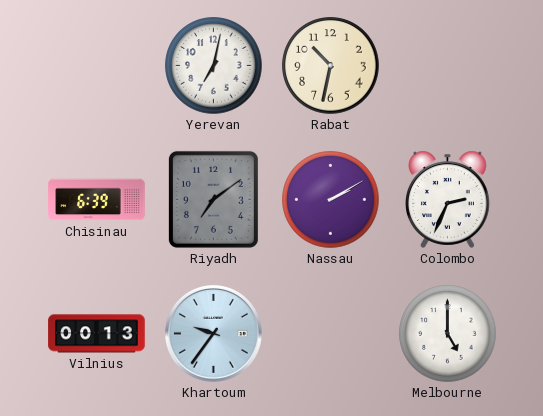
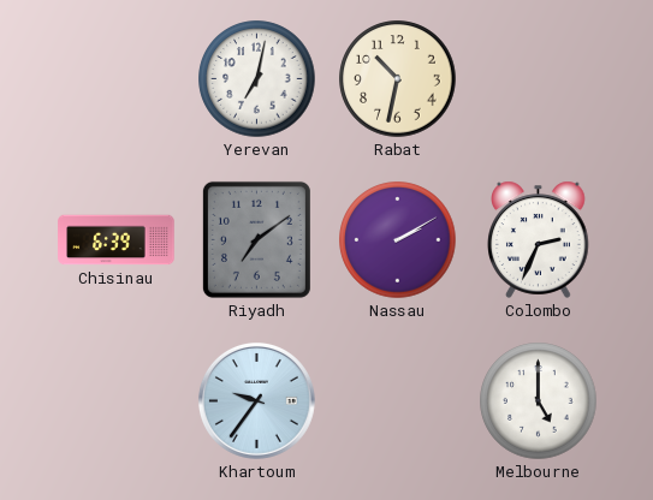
Vilnius: 00:13 -> none (97, 334)
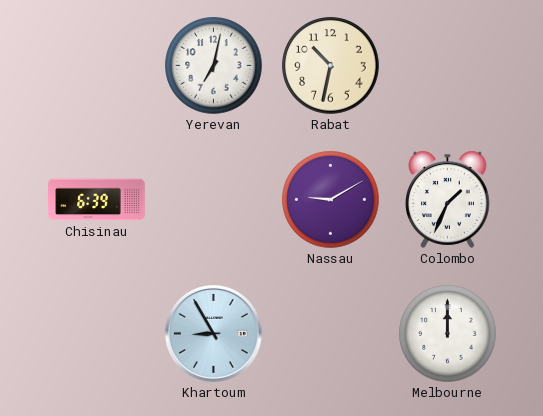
Riyadh: 7:09 -> none (256, 239)
Nassau: 2:10 -> 9:10 (331, 200)
Colombo: 2:34 -> 1:34 (448, 199)
Khartoum: 9:36 -> 8:55 (213, 333)
Melbourne: 5:00 -> 12:00 (448, 334)
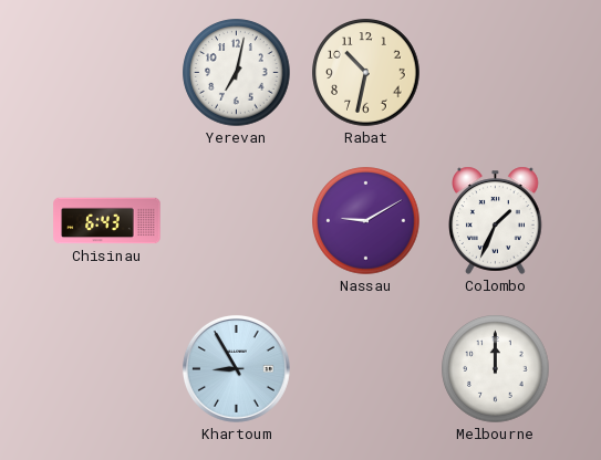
Chisinau: 6:39 -> 6:43 (107, 221)
